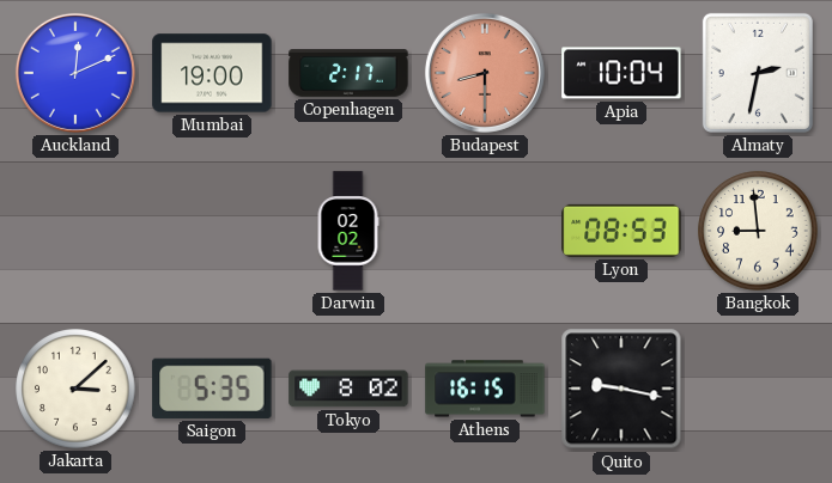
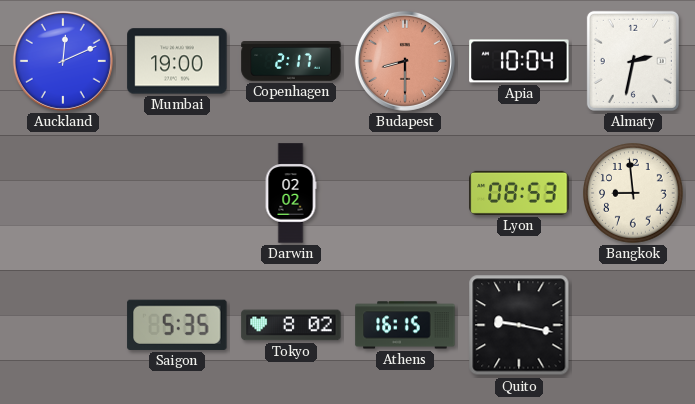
Jakarta: 3:08 -> none (75, 389)
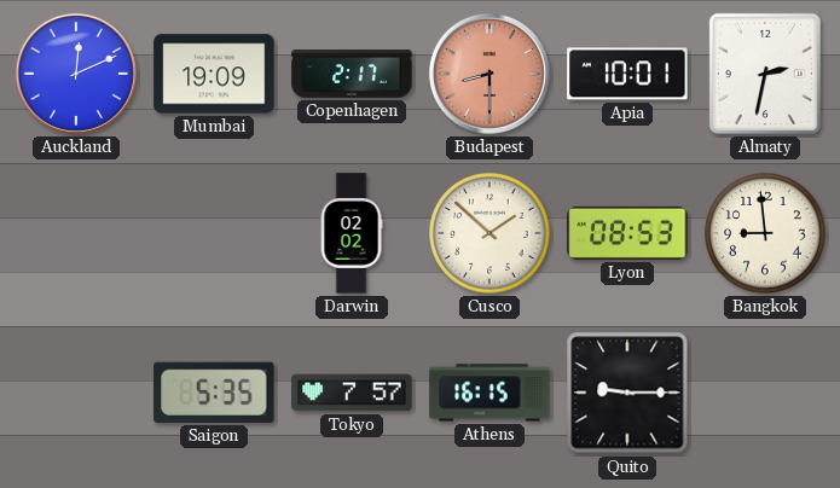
Mumbai: 19:00 -> 19:09 (214, 74)
Apia: 10:04 -> 10:01 (627, 74)
Cusco: none -> 1:52 (489, 233)
Tokyo: 8:02 -> 7:57 (352, 393)
Quito: 9:17 -> 9:15 (627, 393)
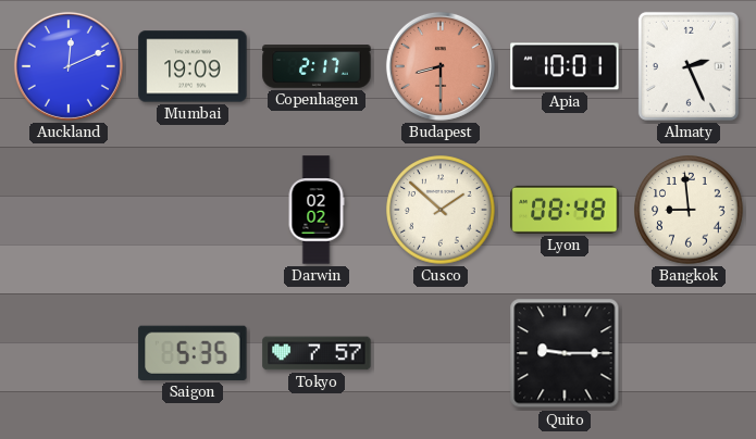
Almaty: 2:32 -> 2:26 (689, 66)
Lyon: 08:53 -> 08:48 (565, 210)
Athens: 16:15 -> none (489, 393)
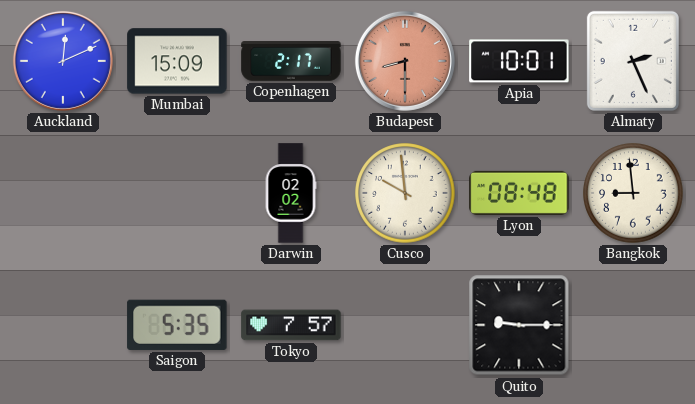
Mumbai: 19:09 -> 15:09 (177, 61)
Cusco: 1:52 -> 9:59 (405, 193)
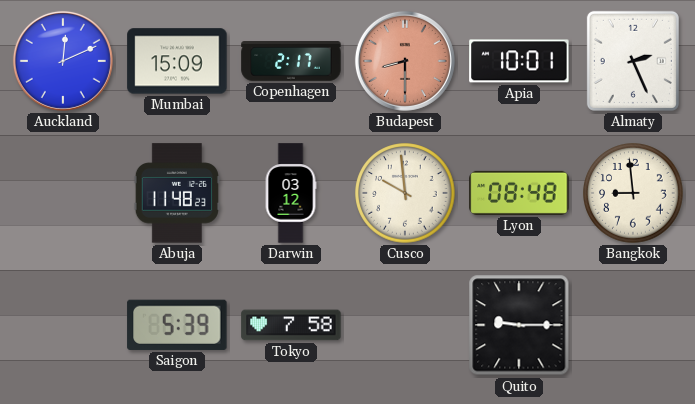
Abuja: none -> 11:48 (177, 193)
Darwin: 02:02 -> 03:12 (291, 193)
Saigon: 5:35 -> 5:39 (177, 325)
Tokyo: 7:57 -> 7:58 (291, 325)
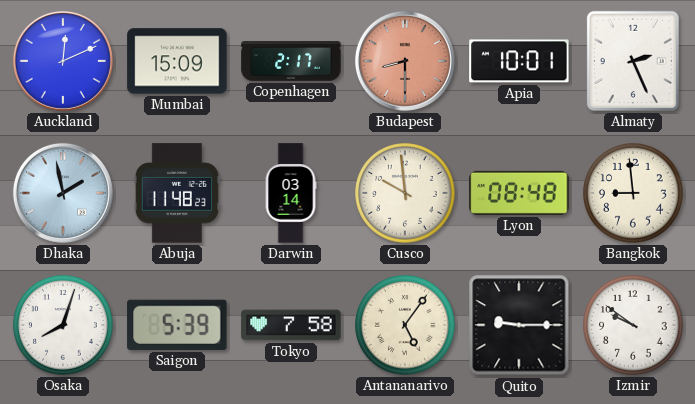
Dhaka: none -> 1:58 (63, 193)
Darwin: 03:12 -> 03:14 (291, 193)
Osaka: none -> 8:03 (63, 325)
Antananarivo: none -> 5:06 (405, 325)
Izmir: none -> 9:51 (633, 325)
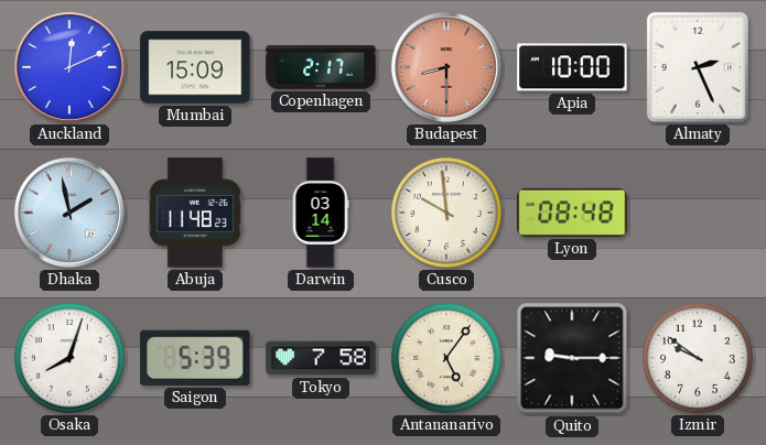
Apia: 10:01 -> 10:00 (572, 67)
Bangkok: 8:59 -> none (633, 193)
